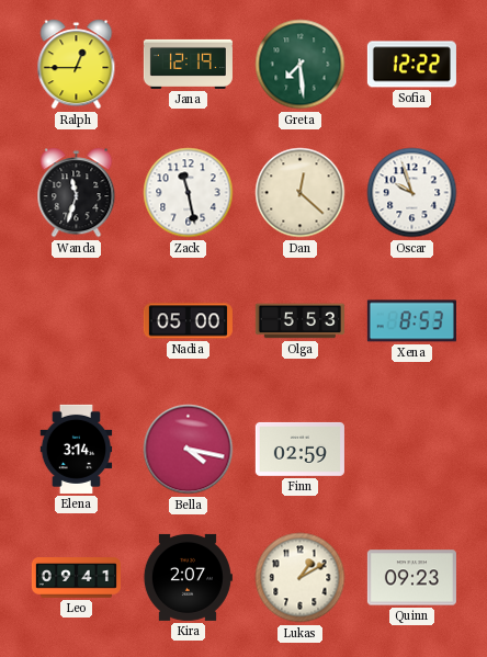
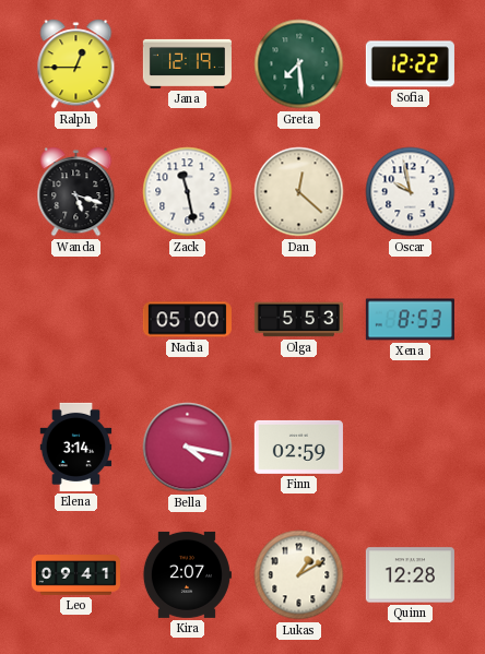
Wanda: 11:33 -> 5:18 (76, 192)
Oscar: 9:57 -> 9:58 (411, 192)
Quinn: 09:23 -> 12:28 (410, 575)
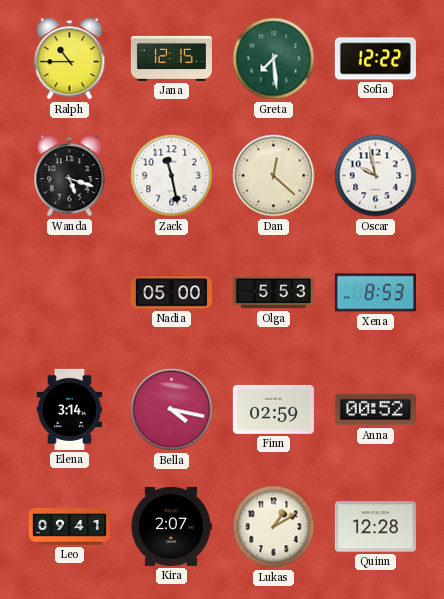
Ralph: 12:45 -> 10:45 (70, 59)
Jana: 12:19 -> 12:15 (171, 58)
Anna: none -> 00:52 (375, 410)
